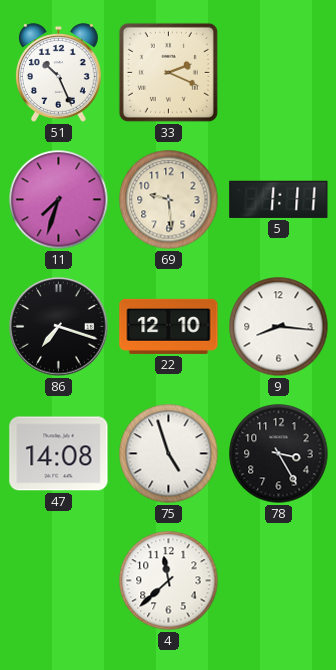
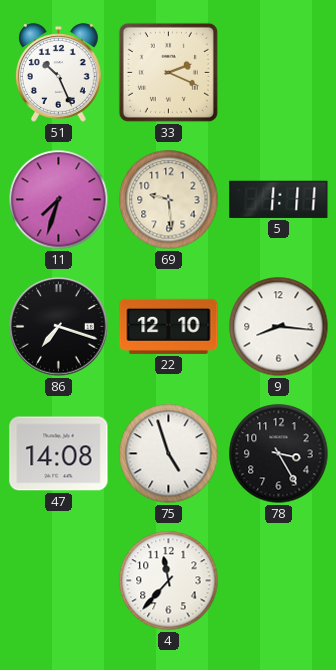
4: 11:38 -> 11:37 (169, 581)
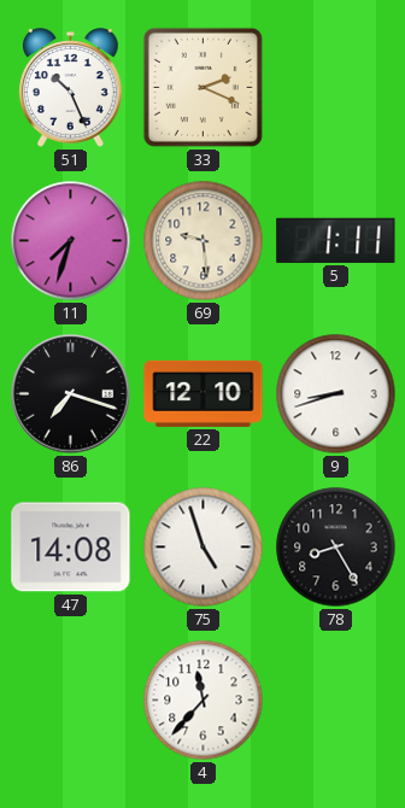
9: 8:16 -> 8:42 (336, 394)
78: 3:25 -> 8:25 (336, 548)
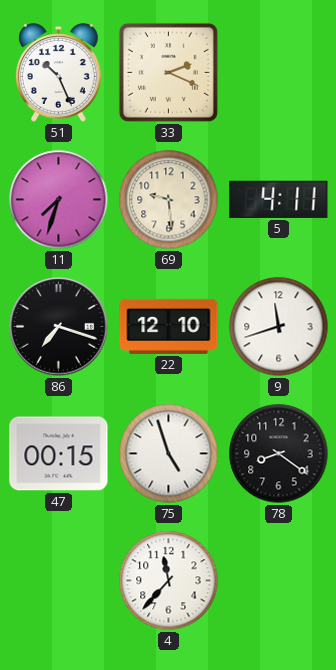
5: 1:11 -> 4:11 (279, 199)
9: 8:42 -> 11:42 (279, 327)
47: 14:08 -> 00:15 (59, 454)
78: 8:25 -> 8:21 (279, 454)
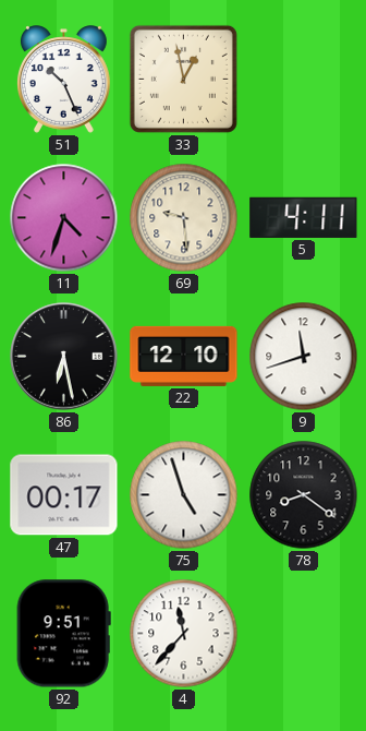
33: 2:19 -> 12:58 (183, 79)
11: 7:33 -> 4:33 (64, 218)
86: 7:18 -> 6:28 (64, 357)
47: 00:15 -> 00:17 (64, 495)
92: none -> 9:51 (63, 634)
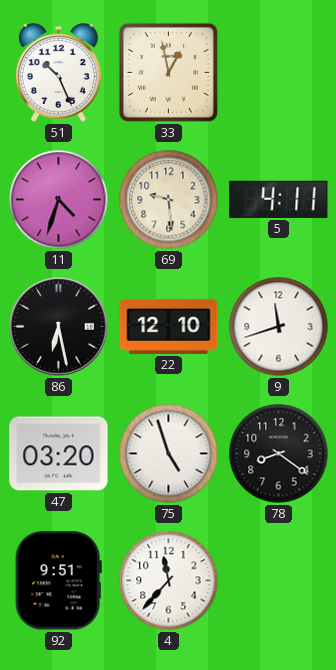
47: 00:17 -> 03:20 (59, 454)
